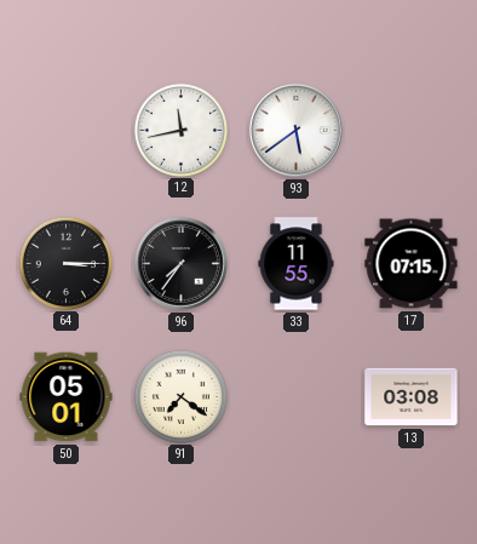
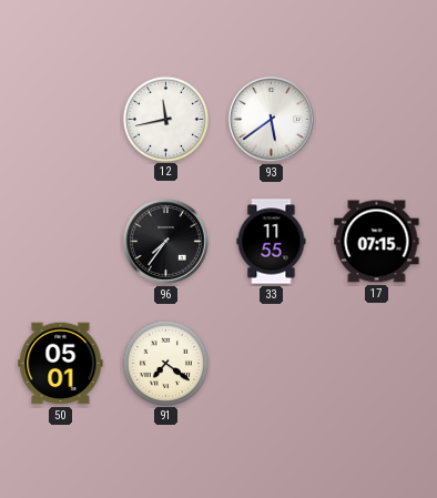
64: 3:15 -> none (65, 263)
13: 03:08 -> none (412, 397)
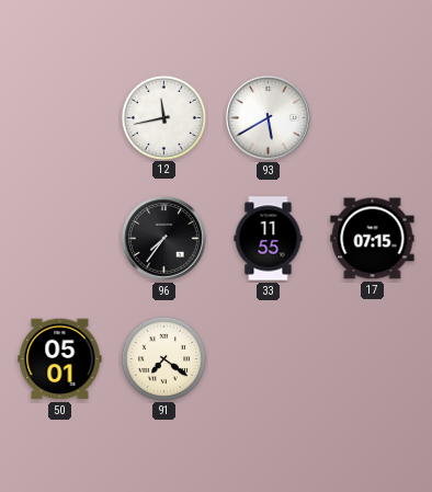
93: 5:39 -> 5:40 (268, 117)
